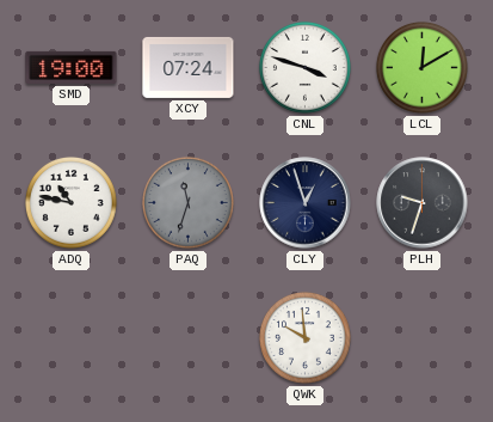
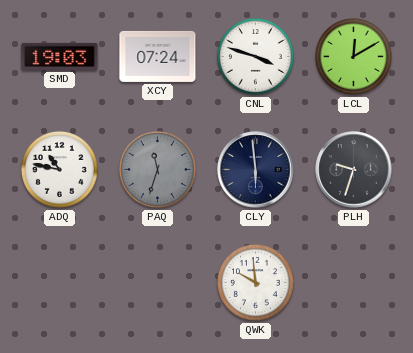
SMD: 19:00 -> 19:03 (60, 56)
CLY: 12:57 -> 5:59 (256, 170)
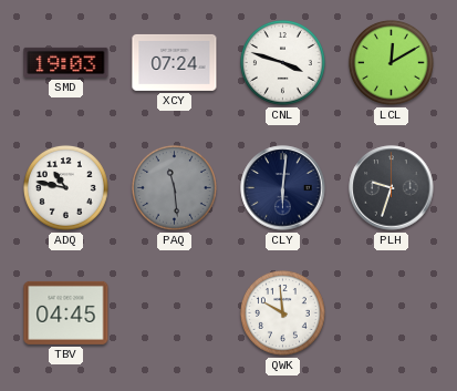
PAQ: 11:33 -> 11:29 (174, 187)
CLY: 5:59 -> 6:01 (283, 188)
TBV: none -> 04:45 (66, 312)
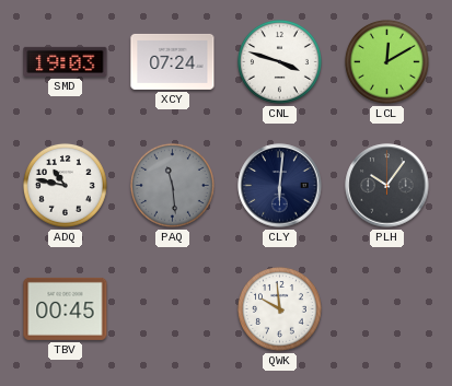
PLH: 9:33 -> 10:06 (387, 186)
TBV: 04:45 -> 00:45 (66, 308)
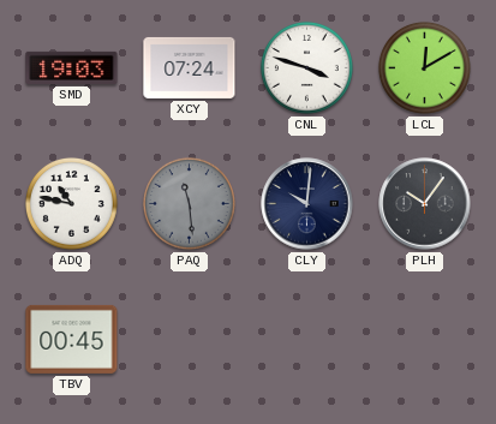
CLY: 6:01 -> 10:01 (307, 204)
QWK: 9:59 -> none (279, 308)
